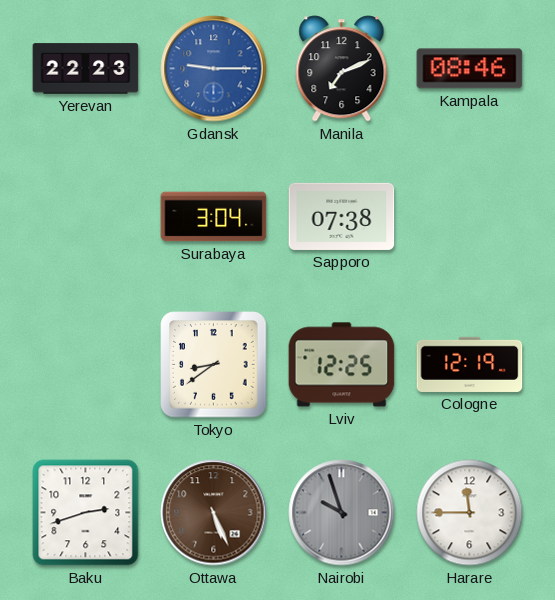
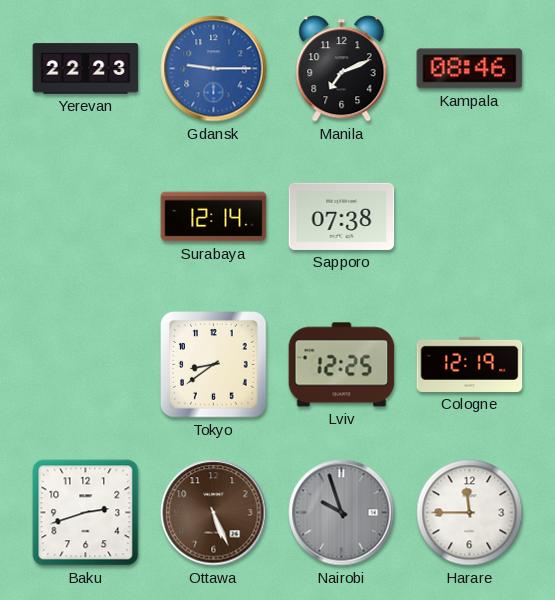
Surabaya: 3:04 -> 12:14 (214, 217)
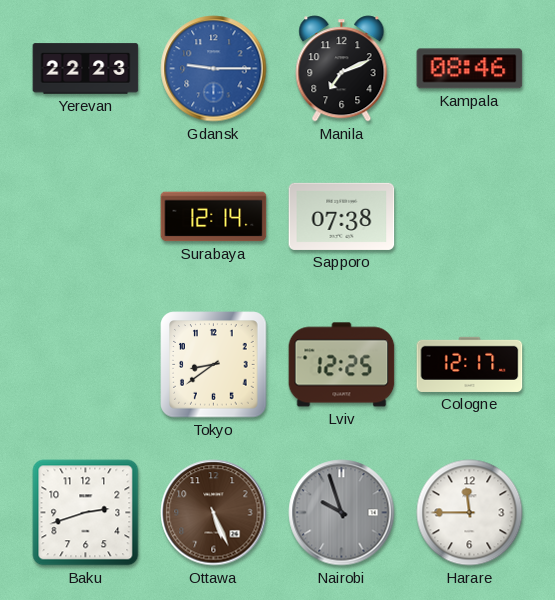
Cologne: 12:19 -> 12:17 (470, 364)
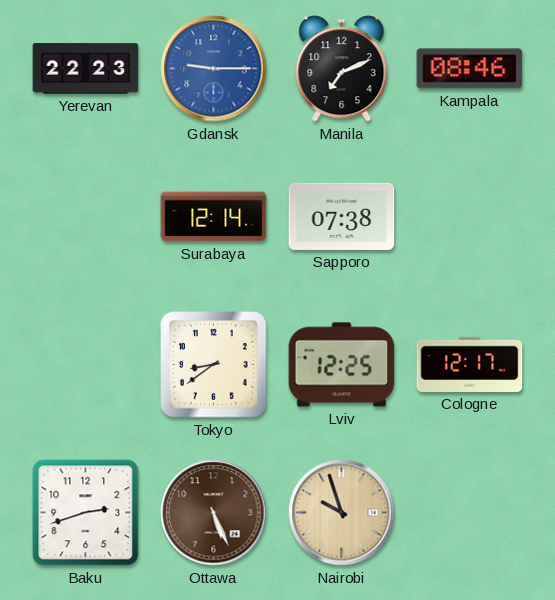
Nairobi dial: grey -> champagne (342, 513)
Harare: 11:45 -> none (470, 513)
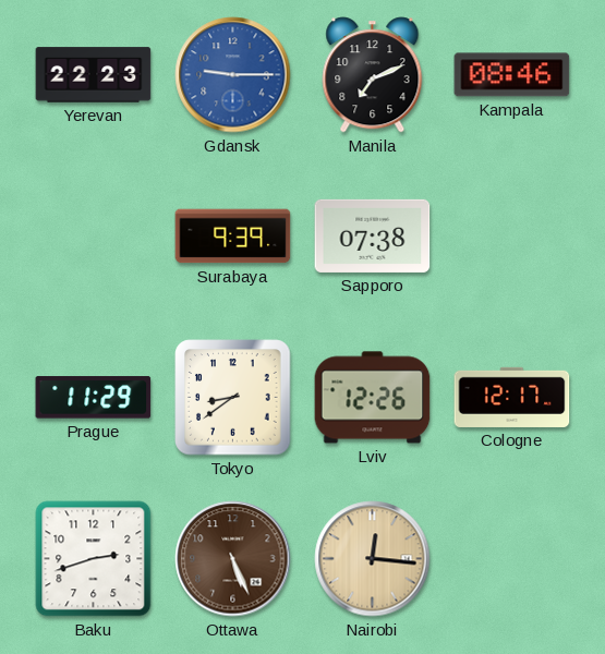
Surabaya: 12:14 -> 9:39 (233, 237)
Prague: none -> 11:29 (94, 398)
Lviv: 12:25 -> 12:26 (373, 398)
Nairobi: 9:57 -> 12:16 (373, 559)
